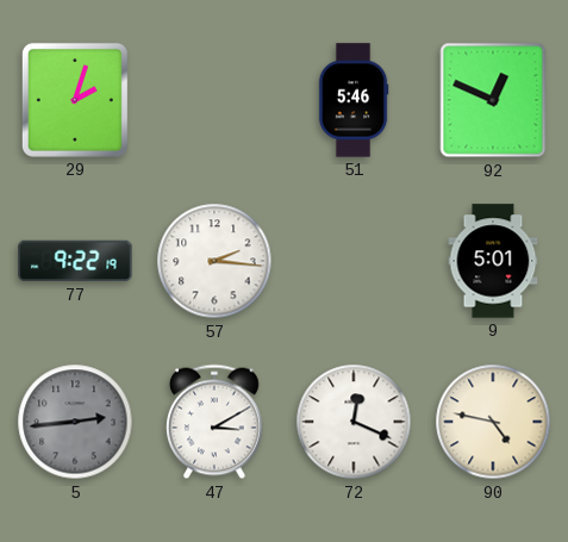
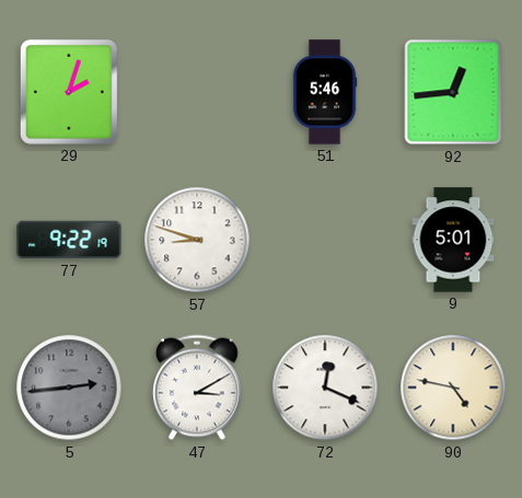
92: 12:49 -> 12:44 (453, 92)
57: 2:16 -> 8:48 (197, 240)
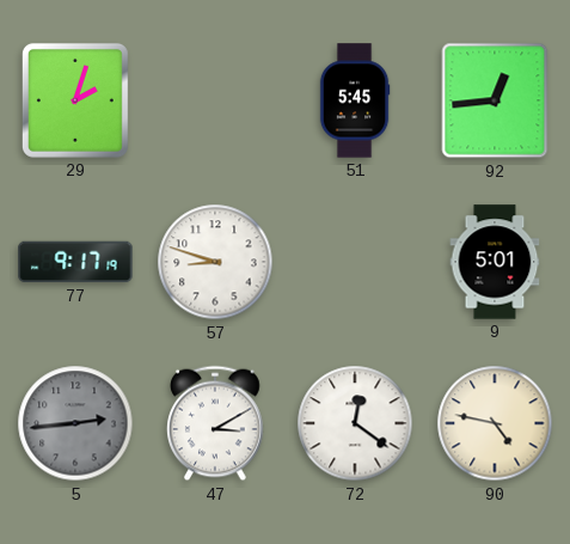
51: 5:46 -> 5:45 (355, 100)
77: 9:22 -> 9:17 (75, 262)
72: 12:19 -> 12:21 (355, 423)
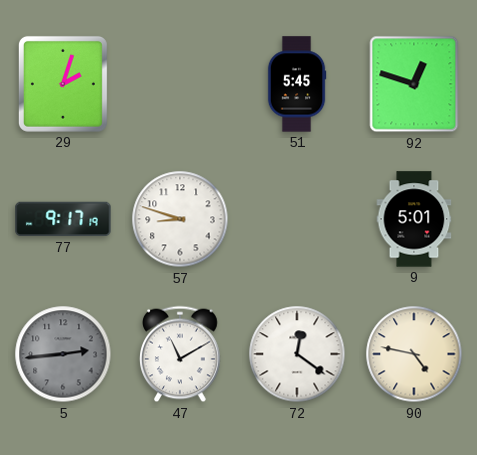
92: 12:44 -> 12:48 (414, 84)
47: 3:10 -> 11:10 (181, 354)
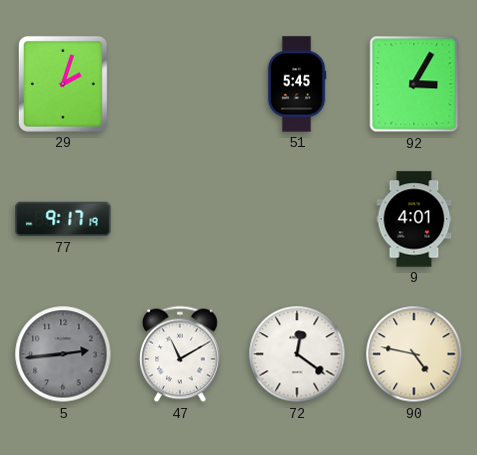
92: 12:48 -> 3:05 (414, 84)
57: 8:48 -> none (180, 219)
9: 5:01 -> 4:01 (414, 219)
